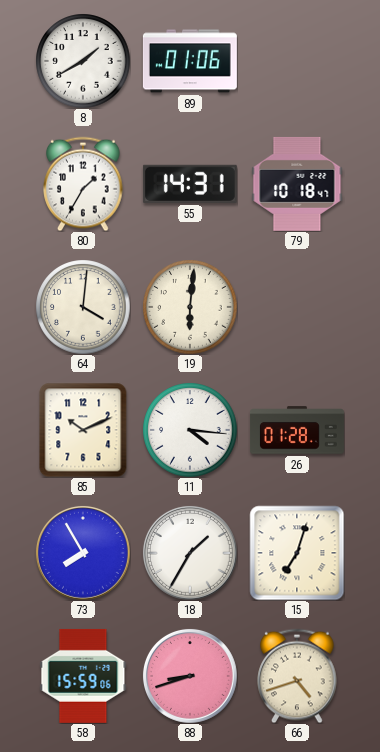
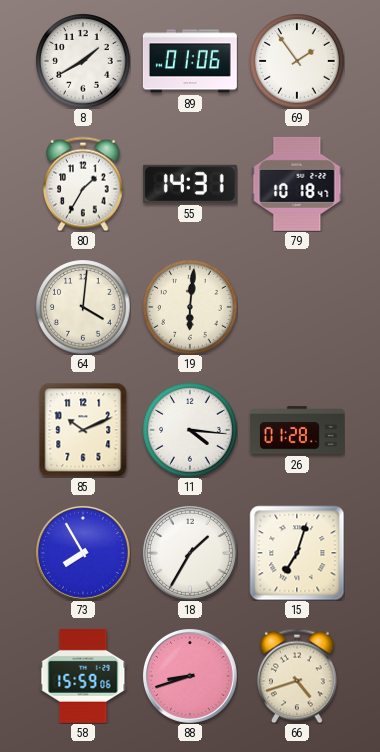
69: none -> 1:54 (297, 61)
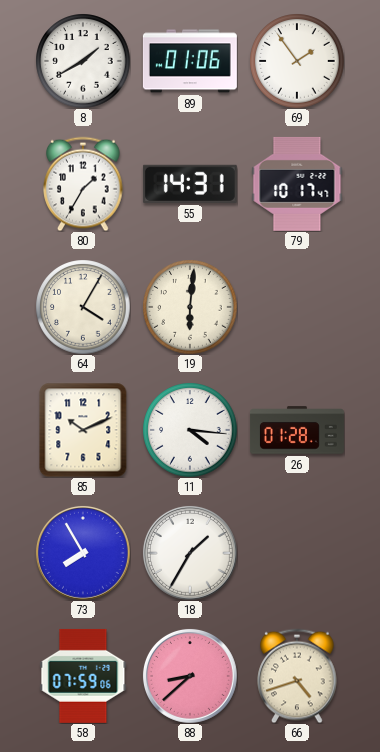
79: 10:18 -> 10:17 (297, 184)
64: 4:01 -> 4:05 (83, 307)
15: 7:03 -> none (297, 553)
58: 15:59 -> 07:59 (83, 676)
88: 8:42 -> 8:38 (190, 676)
